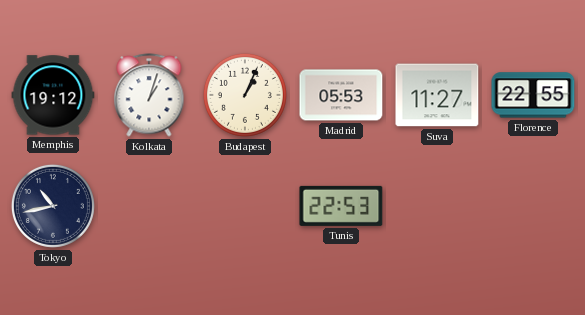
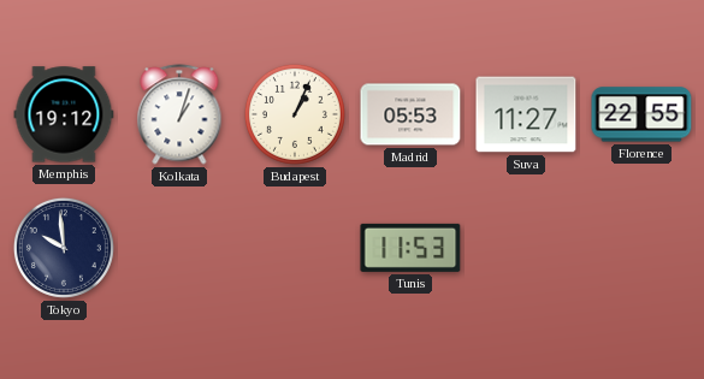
Tokyo: 10:43 -> 9:59 (64, 248)
Tunis: 22:53 -> 11:53 (410, 248)
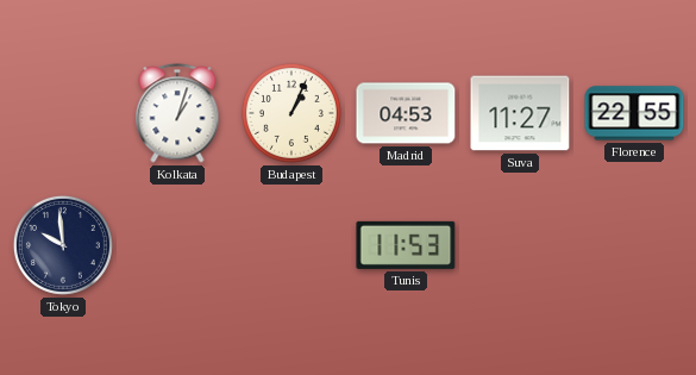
Memphis: 19:12 -> none (64, 114)
Madrid: 05:53 -> 04:53 (406, 113)
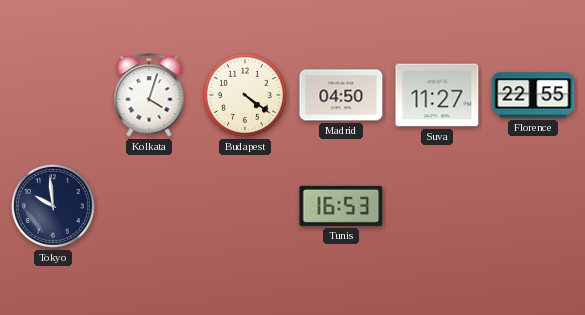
Kolkata: 1:03 -> 4:03 (149, 95)
Budapest: 1:04 -> 4:21 (245, 95)
Madrid: 04:53 -> 04:50 (341, 95)
Tunis: 11:53 -> 16:53 (341, 206)
